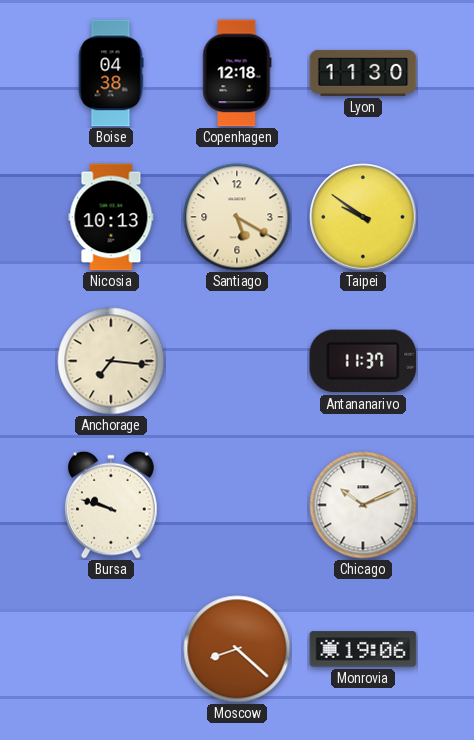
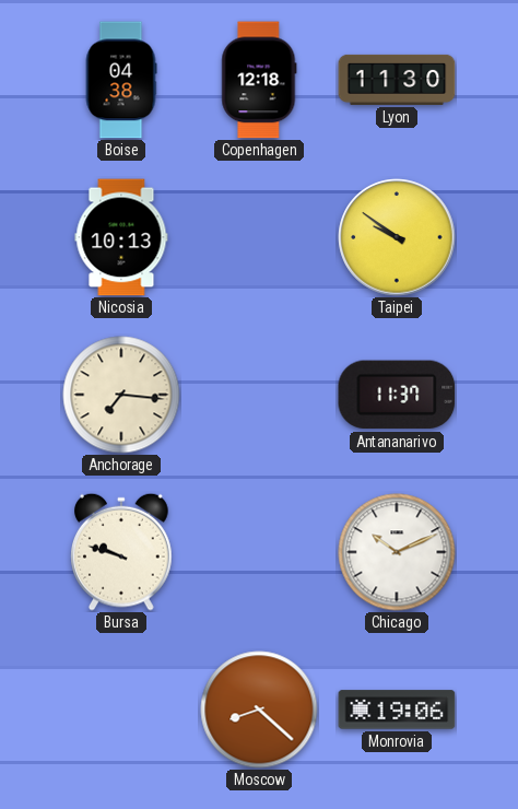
Santiago: 5:20 -> none (237, 217)
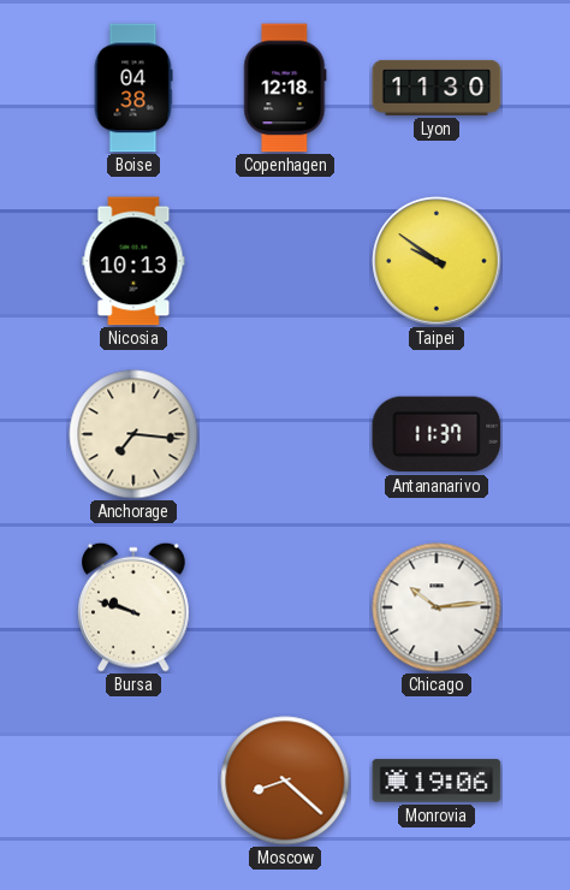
Chicago: 10:11 -> 10:14 (437, 607)
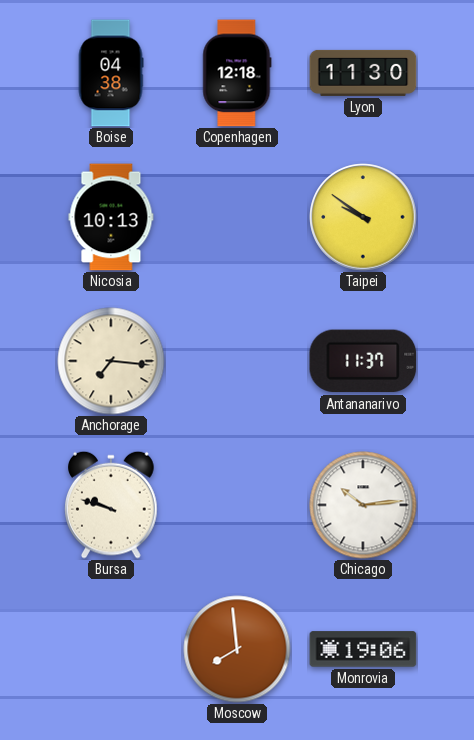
Moscow: 8:22 -> 7:59 (237, 649)
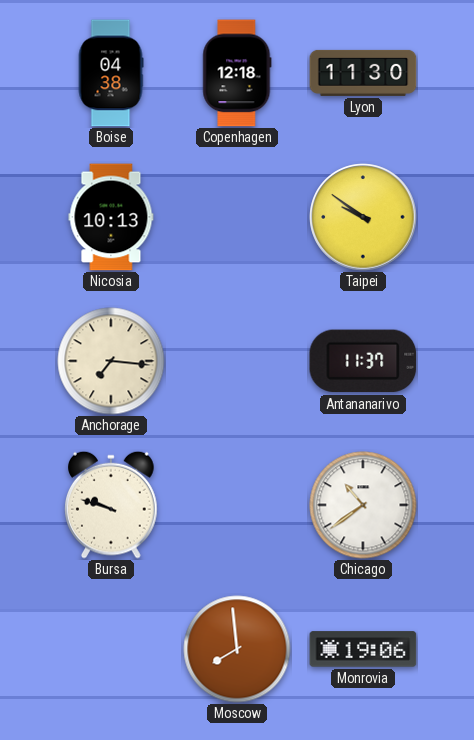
Chicago: 10:14 -> 10:39 (363, 505)
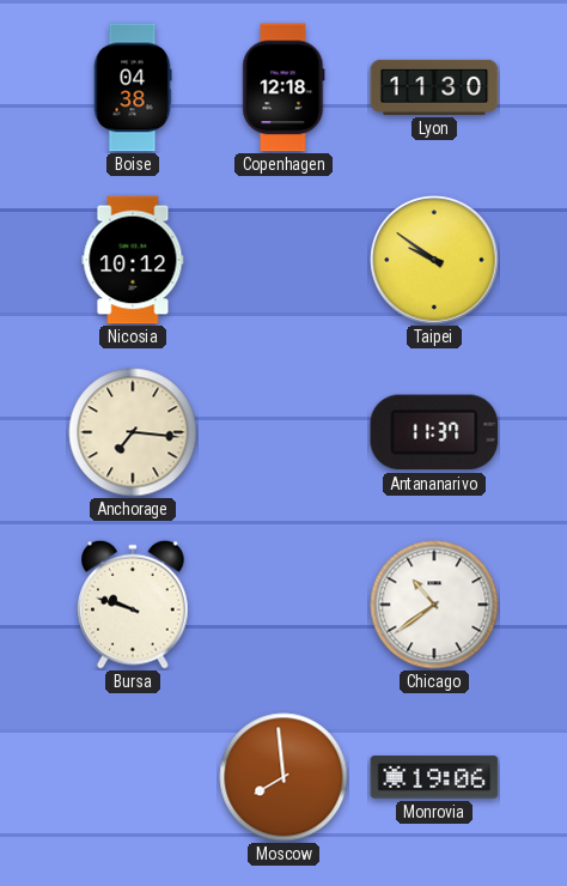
Nicosia: 10:13 -> 10:12 (133, 260)
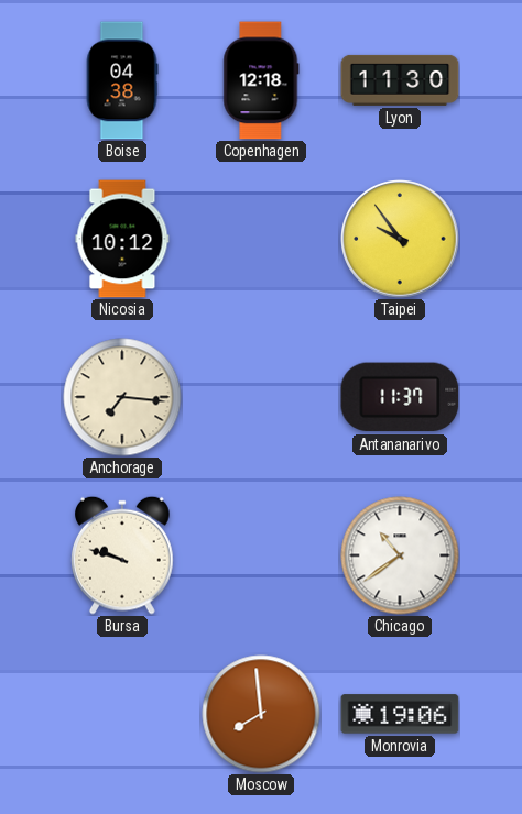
Taipei: 9:51 -> 9:54 (400, 239)
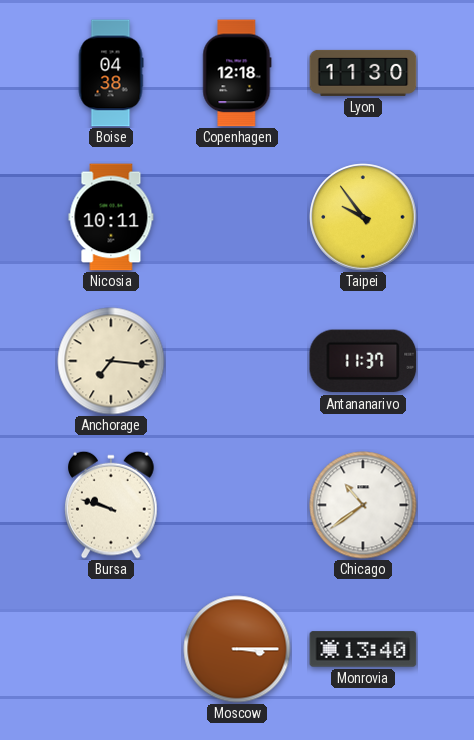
Nicosia: 10:12 -> 10:11 (111, 217)
Moscow: 7:59 -> 3:15 (237, 649)
Monrovia: 19:06 -> 13:40 (363, 649)
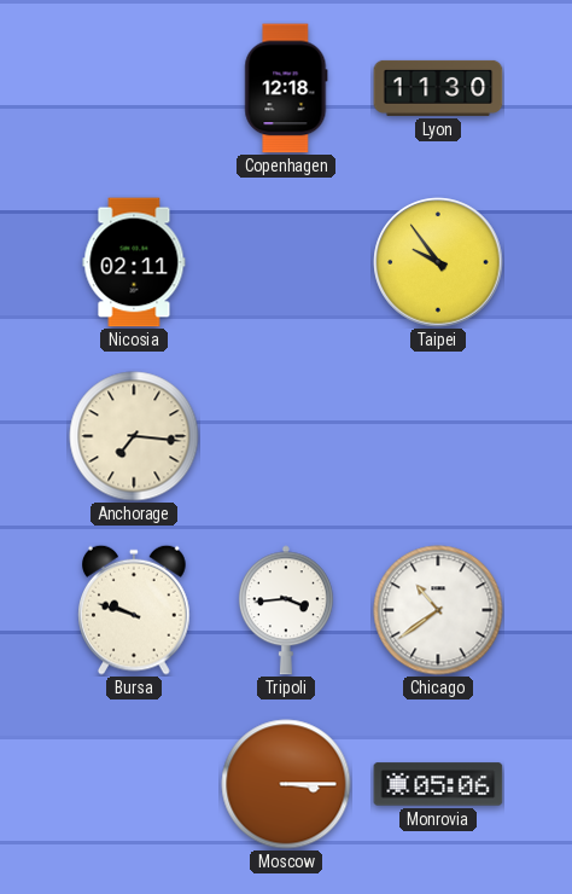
Boise: 04:38 -> none (111, 73)
Nicosia: 10:11 -> 02:11 (134, 262)
Antananarivo: 11:37 -> none (363, 361)
Tripoli: none -> 3:44 (286, 610)
Monrovia: 13:40 -> 05:06 (438, 784)
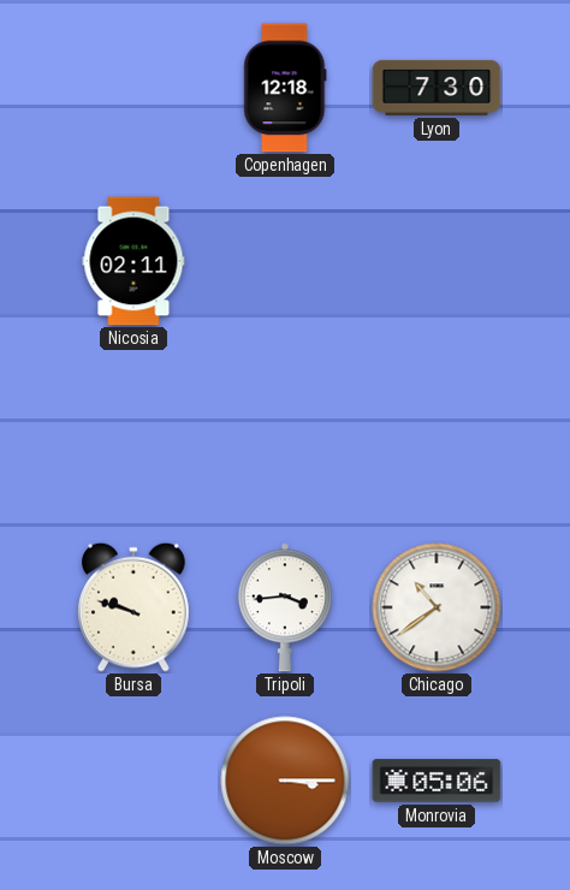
Lyon: 11:30 -> 7:30 (437, 88)
Taipei: 9:54 -> none (438, 262)
Anchorage: 7:16 -> none (134, 436)
